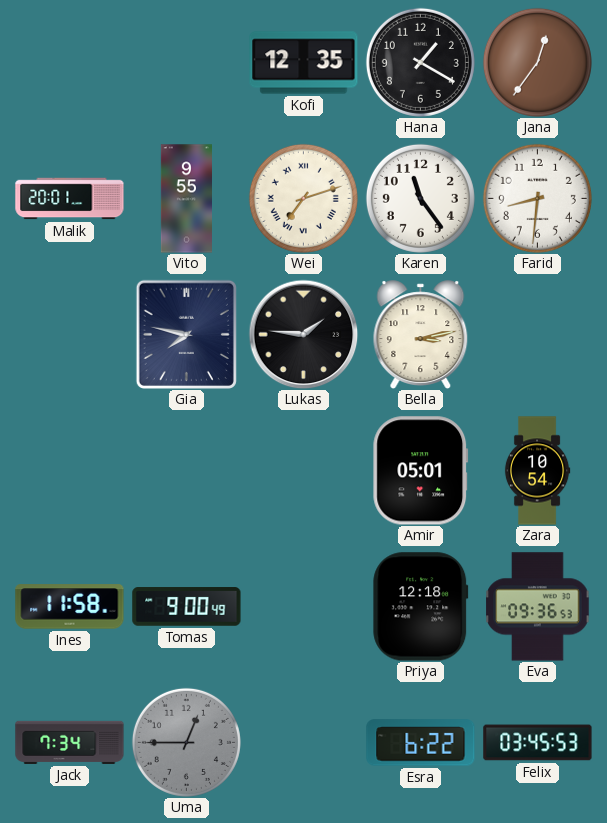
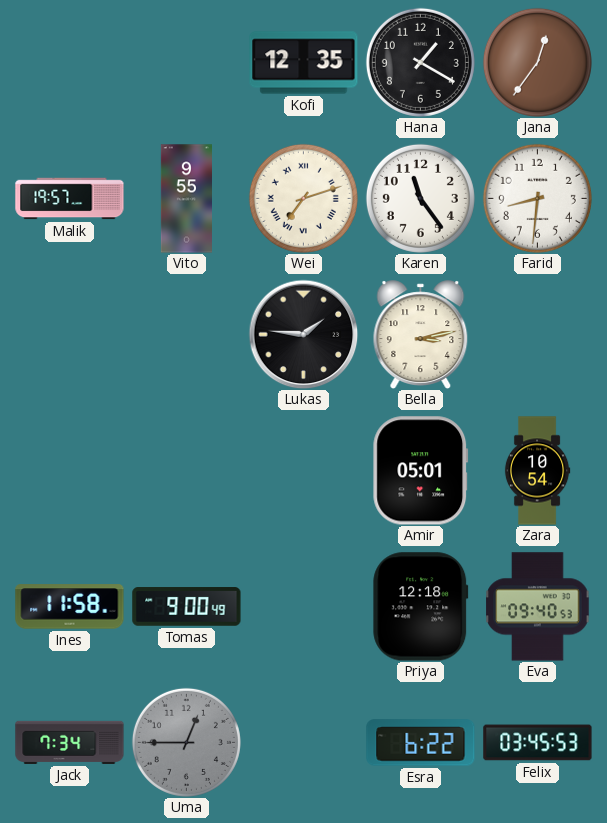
Malik: 20:01 -> 19:57 (70, 199)
Gia: 7:47 -> none (186, 334)
Eva: 09:36 -> 09:40 (538, 607)
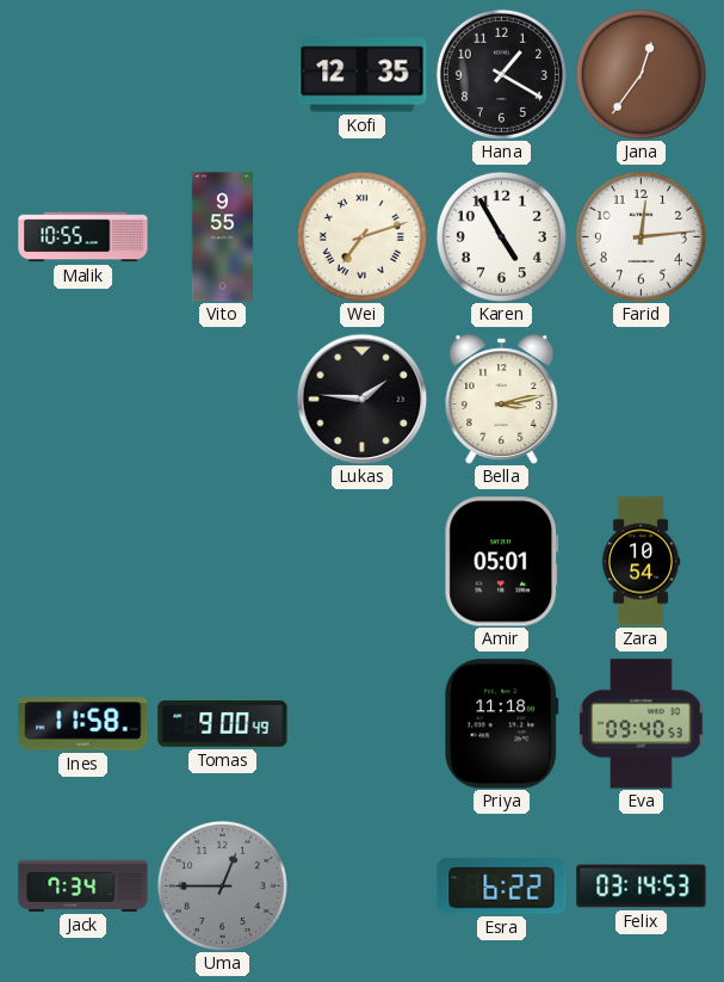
Malik: 19:57 -> 10:55 (83, 237)
Karen: 11:24 -> 4:55 (501, 236)
Farid: 8:31 -> 12:14 (641, 236)
Priya: 12:18 -> 11:18 (502, 724)
Felix: 03:45 -> 03:14 (642, 887)
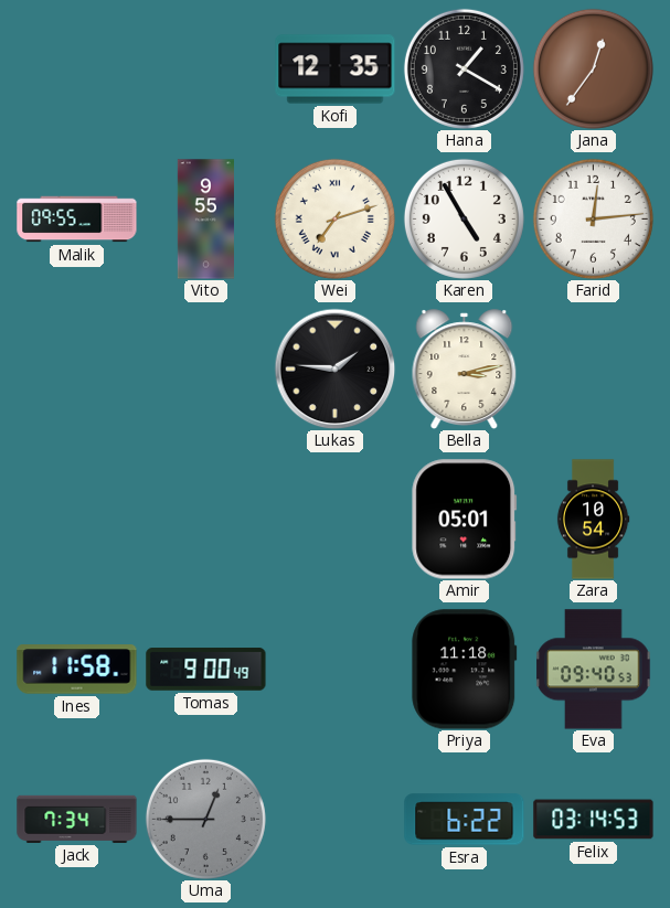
Malik: 10:55 -> 09:55 (77, 220)
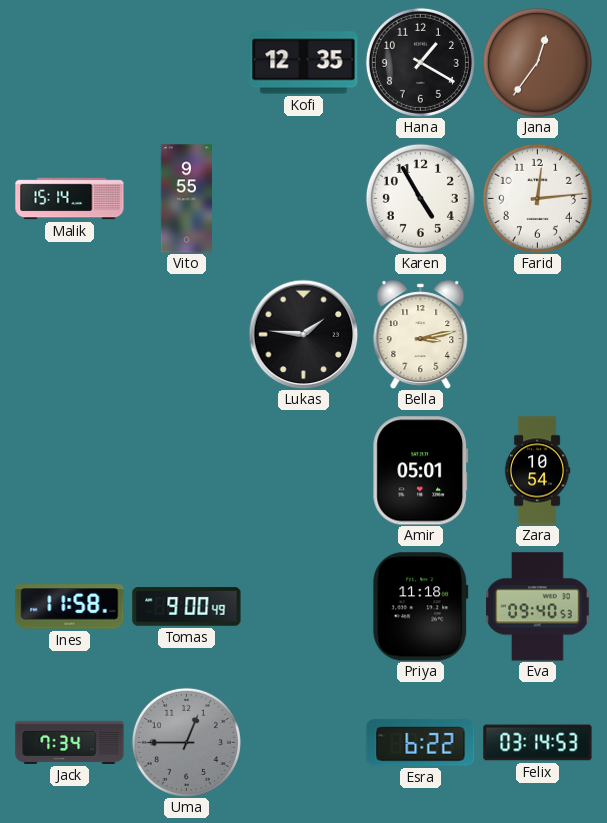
Malik: 09:55 -> 15:14 (70, 199)
Wei: 7:12 -> none (334, 218)
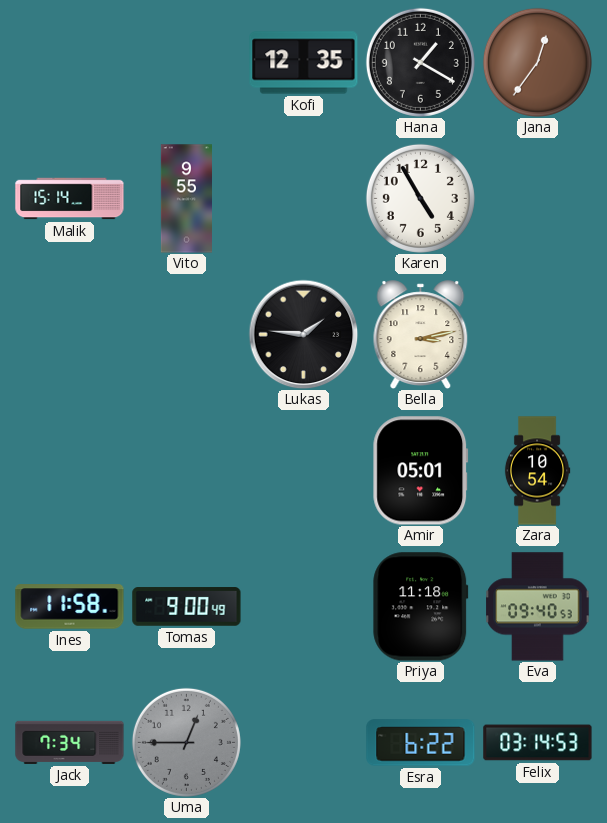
Farid: 12:14 -> none (537, 198)
